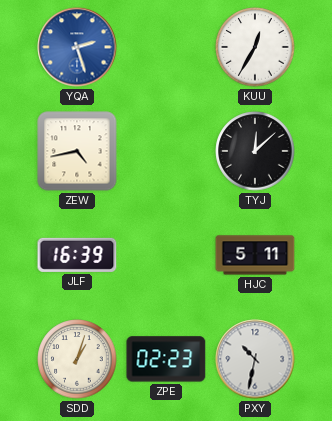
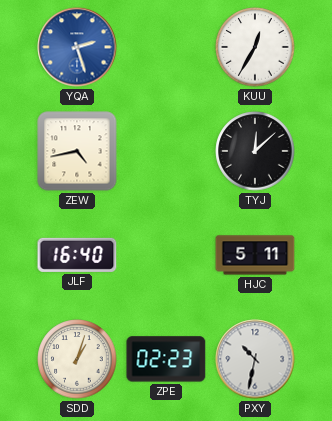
JLF: 16:39 -> 16:40 (77, 255)
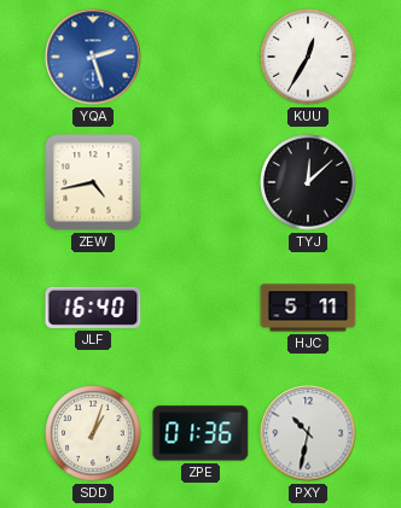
ZPE: 02:23 -> 01:36 (200, 433)
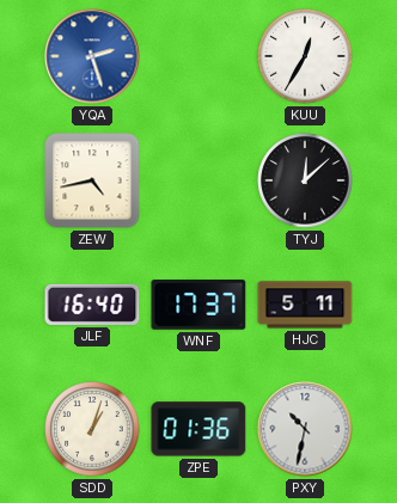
WNF: none -> 17:37 (198, 305)
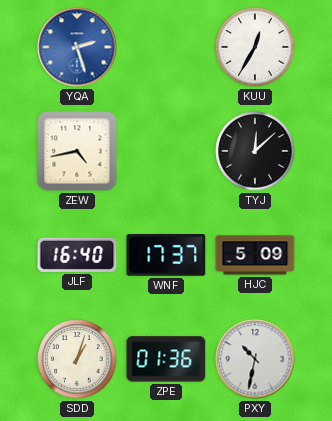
HJC: 5:11 -> 5:09 (255, 255)
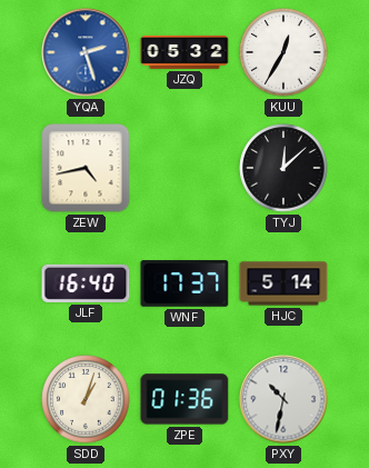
JZQ: none -> 05:32 (184, 52)
HJC: 5:09 -> 5:14 (283, 283)
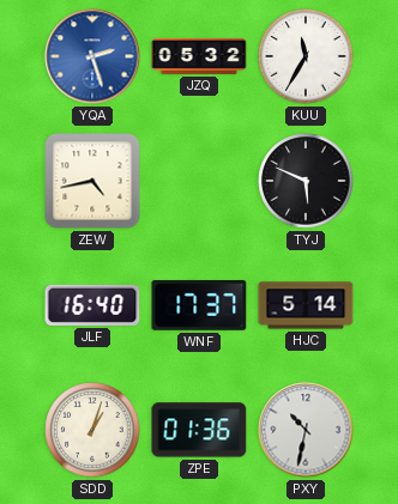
KUU: 12:35 -> 11:35 (306, 56)
TYJ: 12:08 -> 5:49 (306, 181)
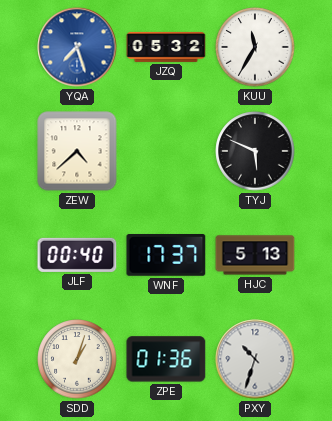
YQA: 2:27 -> 7:27 (77, 47)
ZEW: 4:43 -> 4:38 (77, 151)
JLF: 16:40 -> 00:40 (77, 255)
HJC: 5:14 -> 5:13 (255, 255)
PXY: 10:32 -> 10:33 (255, 359)
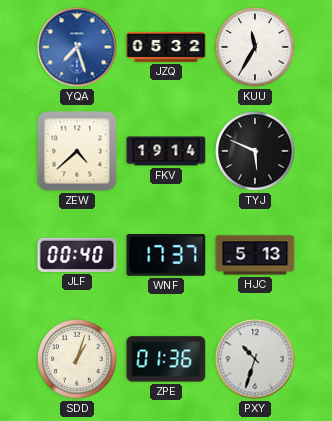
FKV: none -> 19:14 (166, 151)
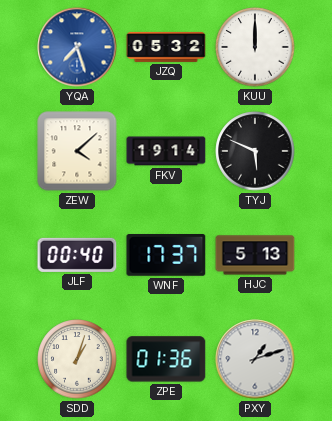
KUU: 11:35 -> 12:00 (255, 47)
ZEW: 4:38 -> 4:08 (77, 151)
PXY: 10:33 -> 1:12 (255, 359)
